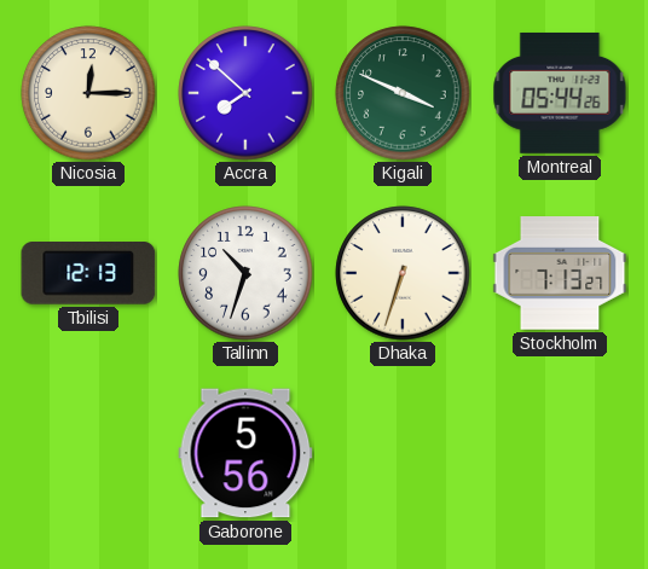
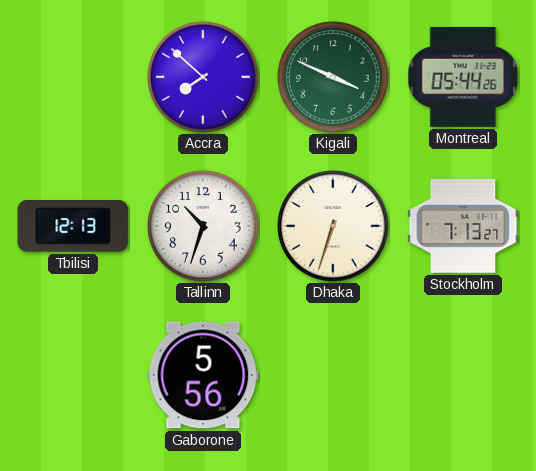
Nicosia: 12:15 -> none (88, 93)
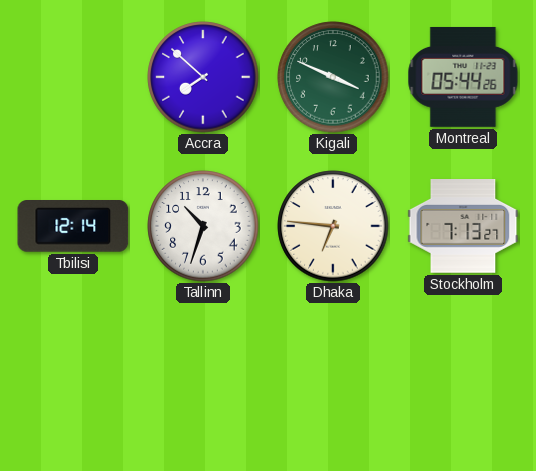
Tbilisi: 12:13 -> 12:14 (73, 227)
Dhaka: 6:33 -> 6:46 (333, 226)
Gaborone: 5:56 -> none (203, 375)
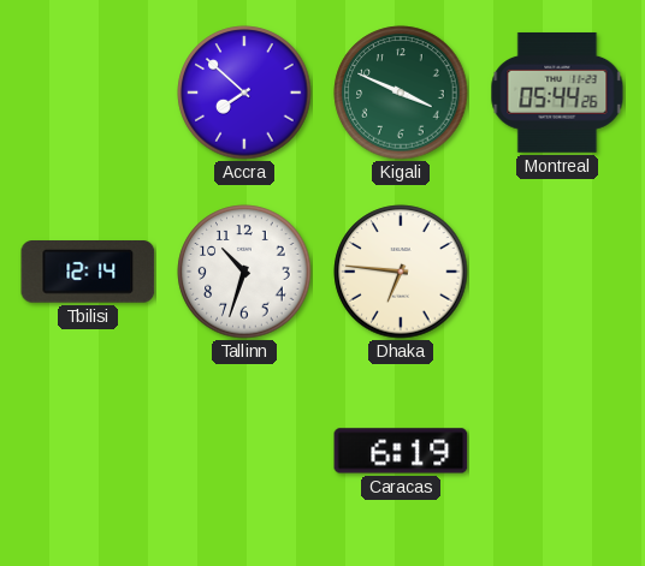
Stockholm: 7:13 -> none (463, 226)
Caracas: none -> 6:19 (401, 451)
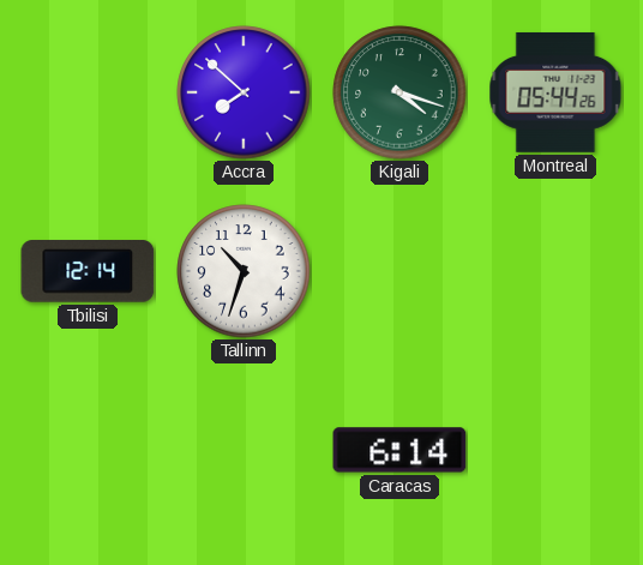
Kigali: 3:49 -> 4:18 (399, 92)
Dhaka: 6:46 -> none (401, 272)
Caracas: 6:19 -> 6:14 (399, 450)
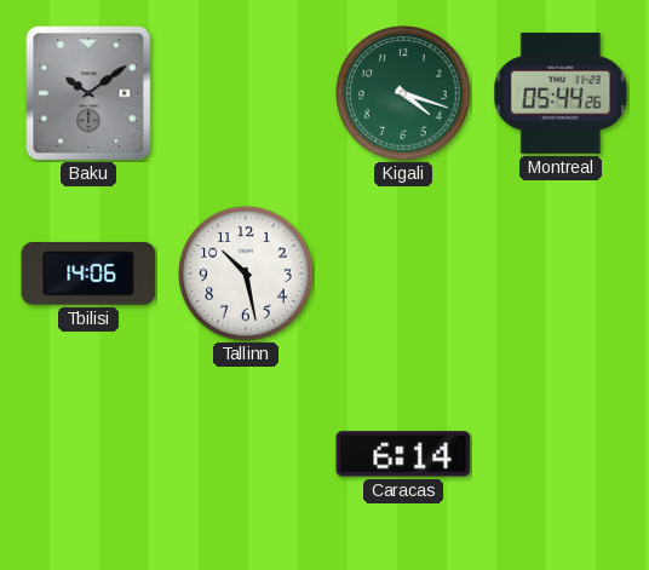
Baku: none -> 10:09 (88, 93)
Accra: 7:52 -> none (244, 92)
Tbilisi: 12:14 -> 14:06 (88, 275)
Tallinn: 10:33 -> 10:28 (246, 274)
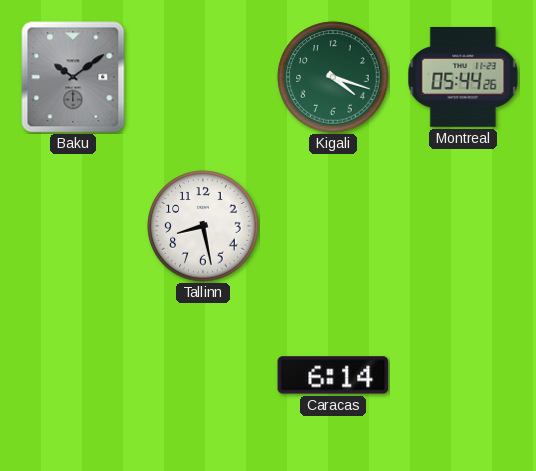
Tbilisi: 14:06 -> none (88, 275)
Tallinn: 10:28 -> 8:28 (203, 226)
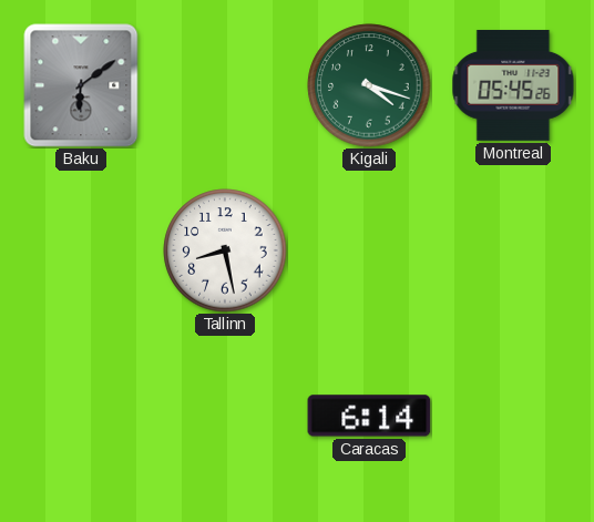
Baku: 10:09 -> 6:09 (81, 85)
Montreal: 05:44 -> 05:45 (513, 85)
